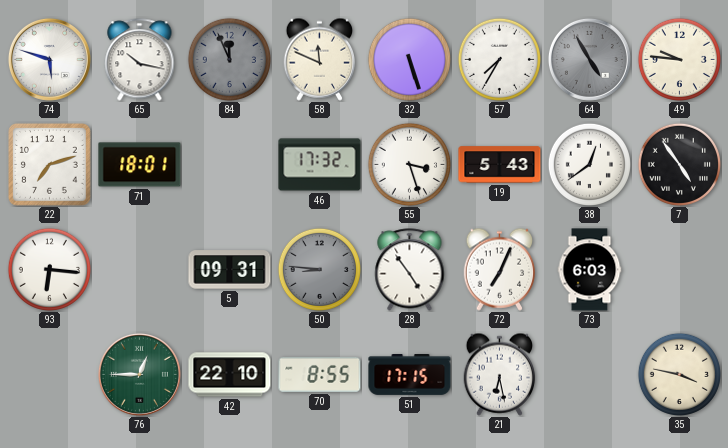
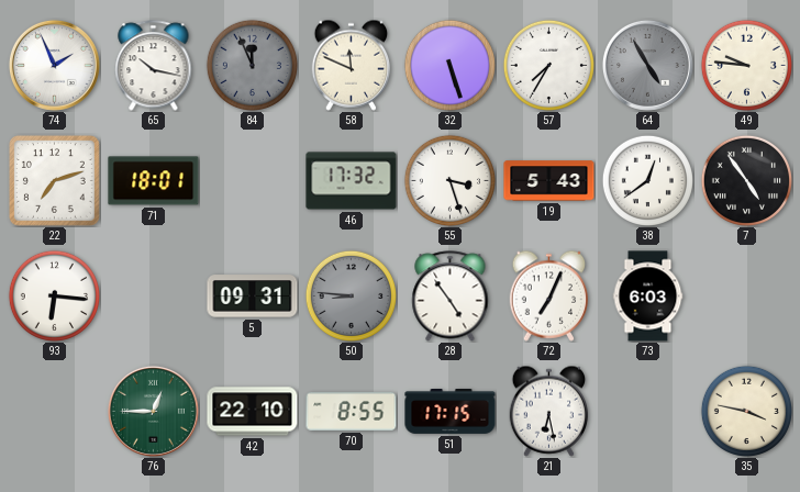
74: 5:48 -> 1:56 (54, 65)
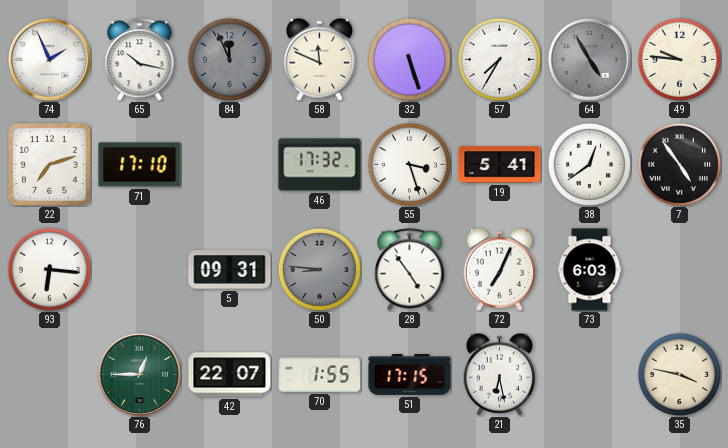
71: 18:01 -> 17:10 (140, 165)
19: 5:43 -> 5:41 (500, 165)
42: 22:10 -> 22:07 (230, 375)
70: 8:55 -> 1:55 (320, 374)
